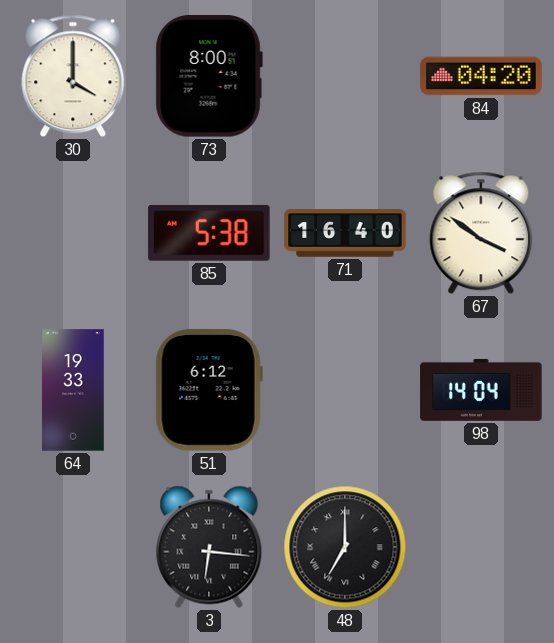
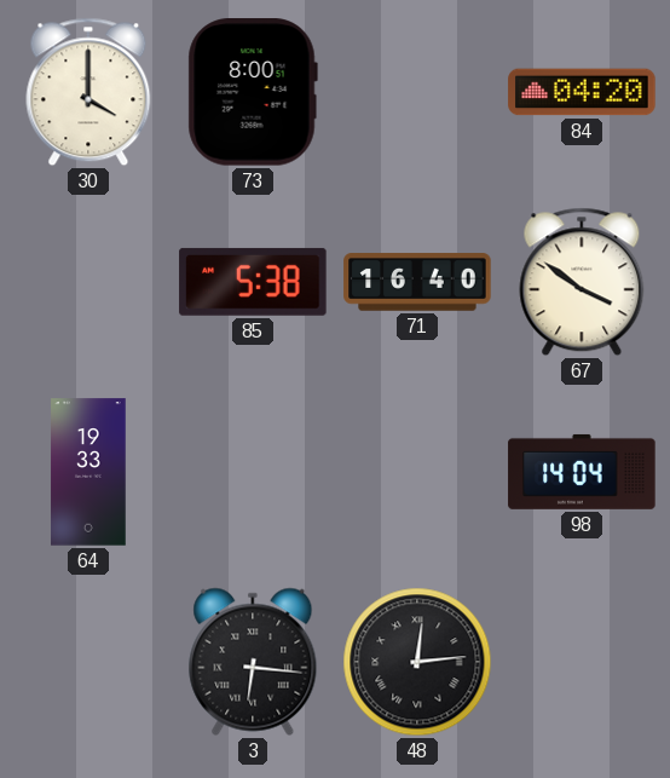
51: 6:12 -> none (209, 390)
48: 7:00 -> 12:14 (417, 662)
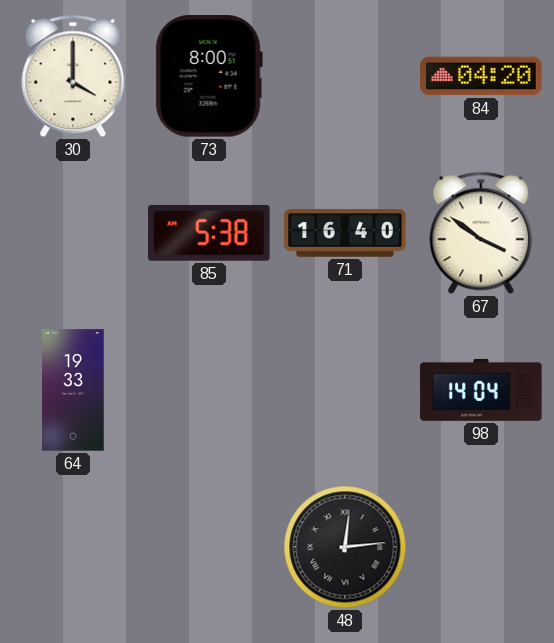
3: 6:16 -> none (253, 662)
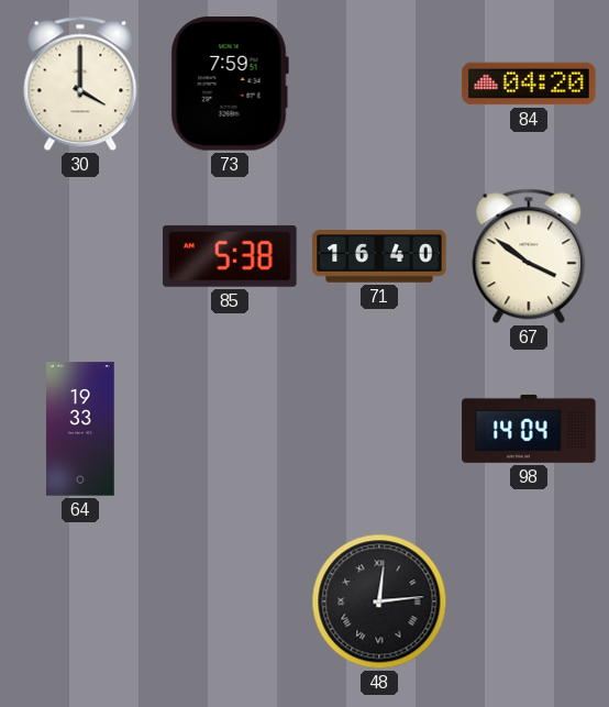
73: 8:00 -> 7:59 (230, 84)
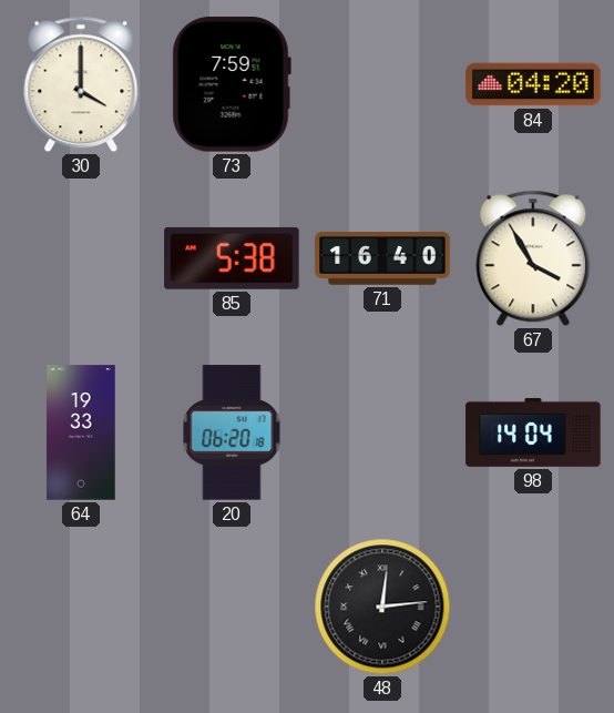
67: 3:51 -> 3:55 (533, 258)
20: none -> 06:20 (232, 432)
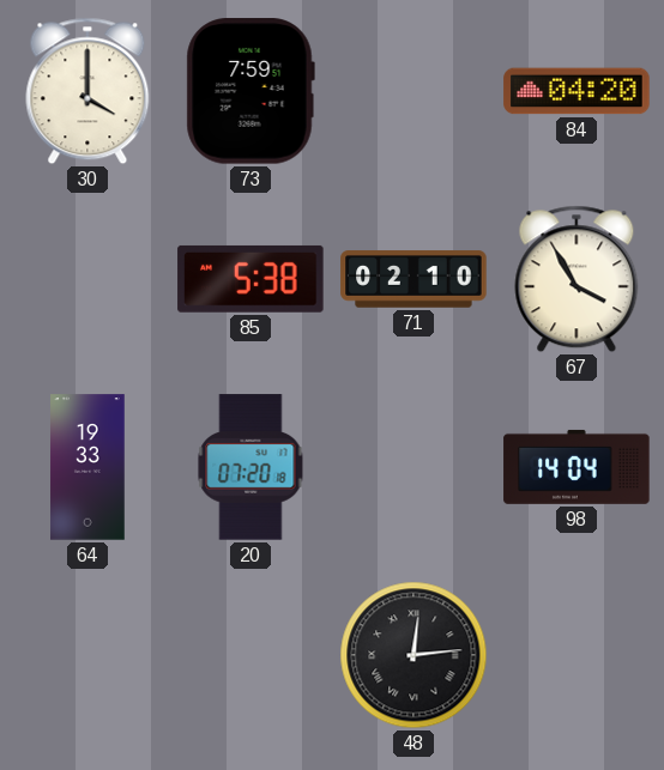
71: 16:40 -> 02:10 (414, 279)
20: 06:20 -> 07:20 (250, 467)
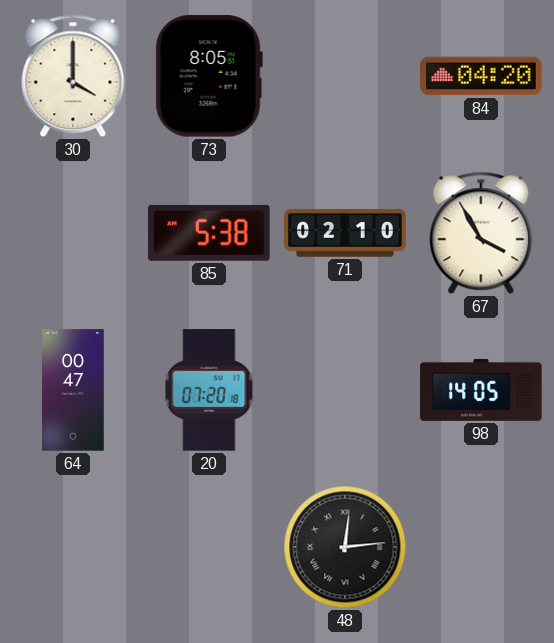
73: 7:59 -> 8:05 (209, 76)
64: 19:33 -> 00:47 (73, 390)
98: 14:04 -> 14:05 (481, 390)
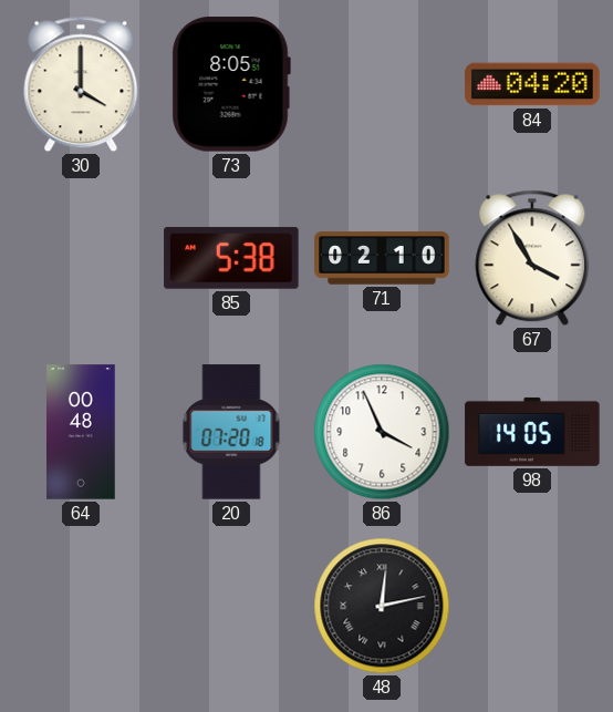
64: 00:47 -> 00:48 (81, 432)
86: none -> 3:56 (382, 432)
48: 12:14 -> 12:13 (382, 606)
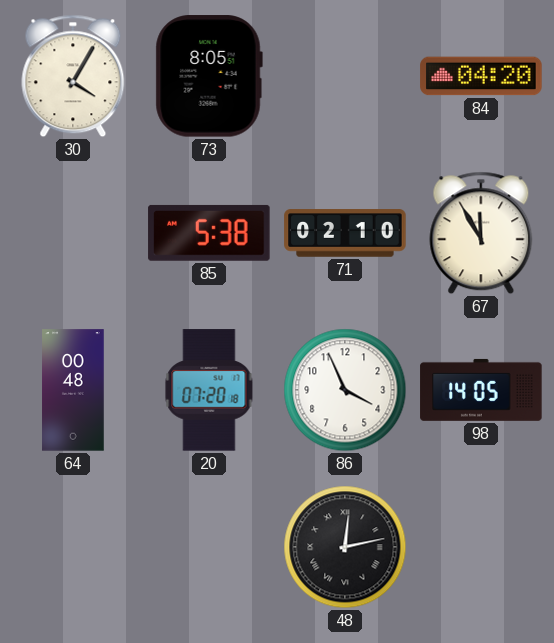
30: 4:00 -> 4:05 (73, 76)
67: 3:55 -> 11:55 (481, 233)
